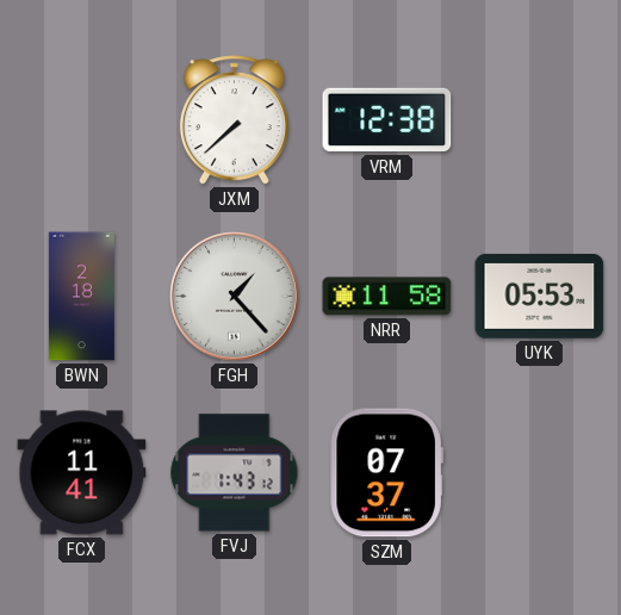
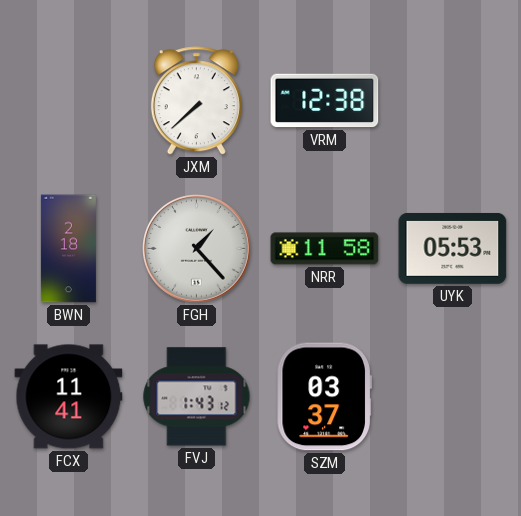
SZM: 07:37 -> 03:37 (324, 397)
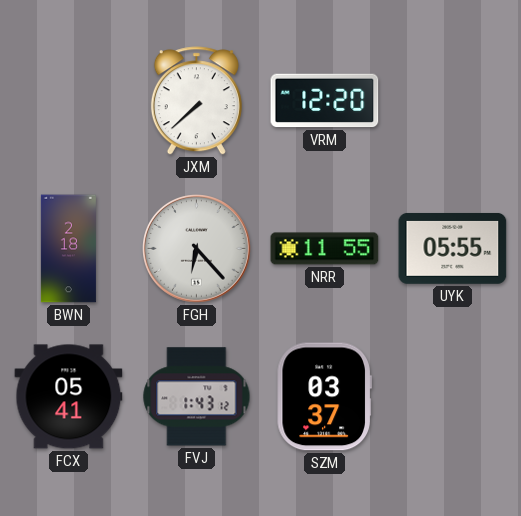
VRM: 12:38 -> 12:20 (325, 101)
FGH: 1:23 -> 6:23 (197, 249)
NRR: 11:58 -> 11:55 (325, 249)
UYK: 05:53 -> 05:55 (453, 248)
FCX: 11:41 -> 05:41 (69, 397)
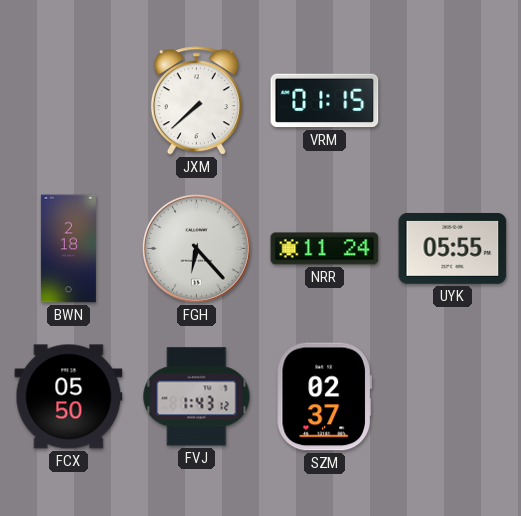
VRM: 12:20 -> 01:15 (325, 101)
NRR: 11:55 -> 11:24 (325, 249)
FCX: 05:41 -> 05:50 (69, 397)
SZM: 03:37 -> 02:37 (324, 397)
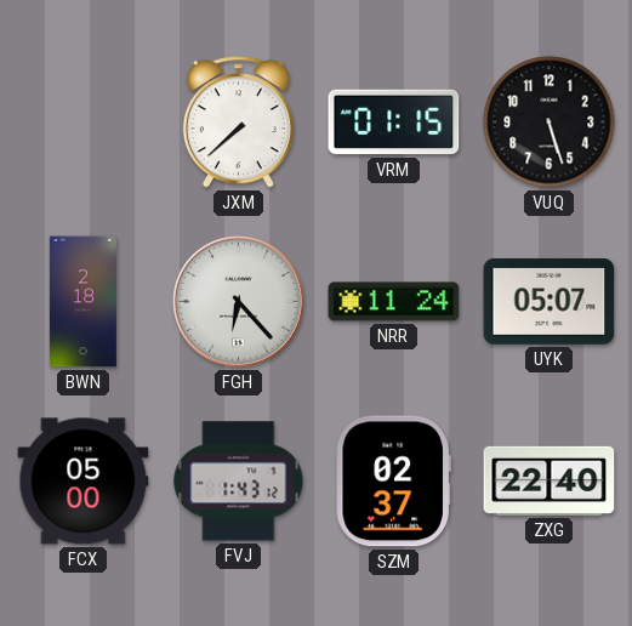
VUQ: none -> 5:27 (550, 123)
UYK: 05:55 -> 05:07 (550, 301)
FCX: 05:50 -> 05:00 (84, 482)
ZXG: none -> 22:40 (550, 480)
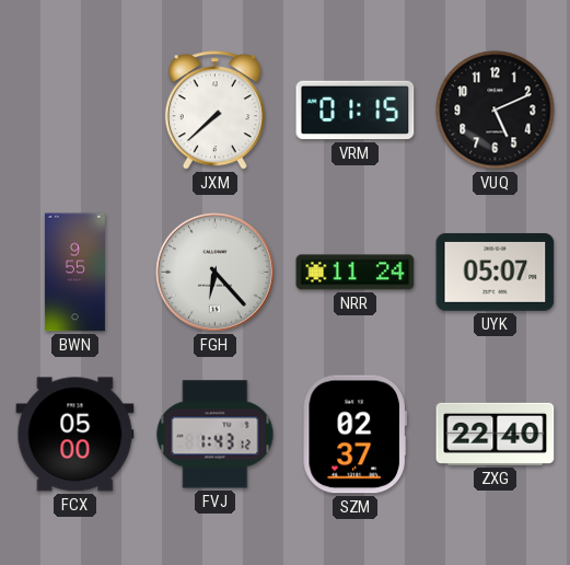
VUQ: 5:27 -> 5:11 (496, 111)
BWN: 2:18 -> 9:55 (74, 273)
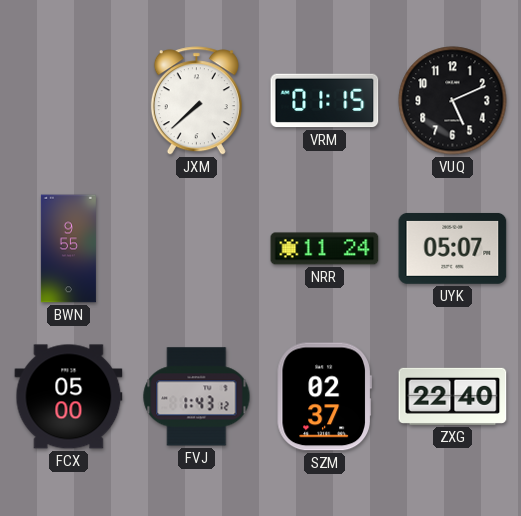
FGH: 6:23 -> none (216, 273)
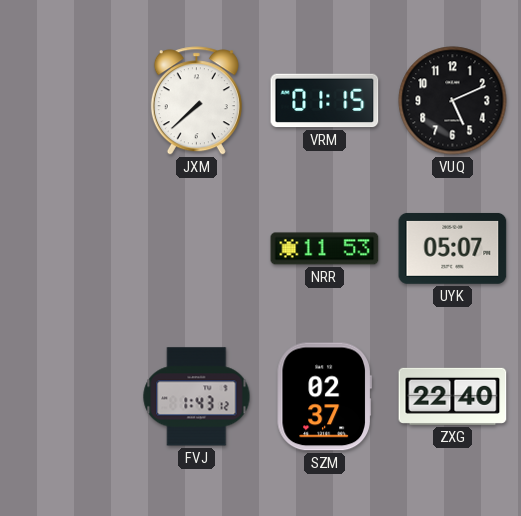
BWN: 9:55 -> none (68, 249)
NRR: 11:24 -> 11:53 (325, 249)
FCX: 05:00 -> none (69, 397)
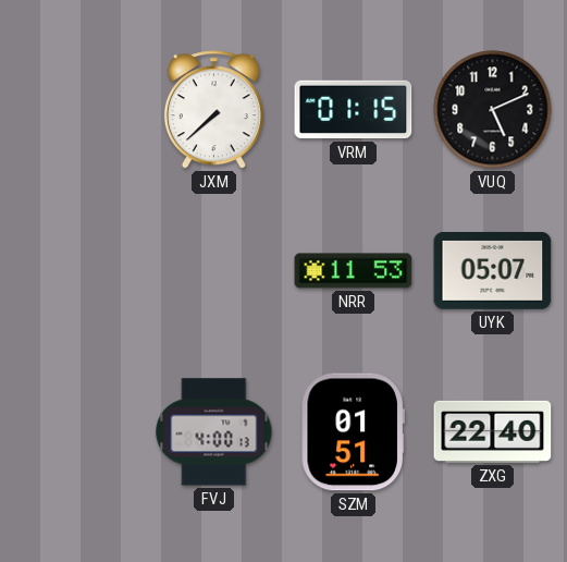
FVJ: 1:43 -> 4:00 (214, 432)
SZM: 02:37 -> 01:51 (353, 432)
